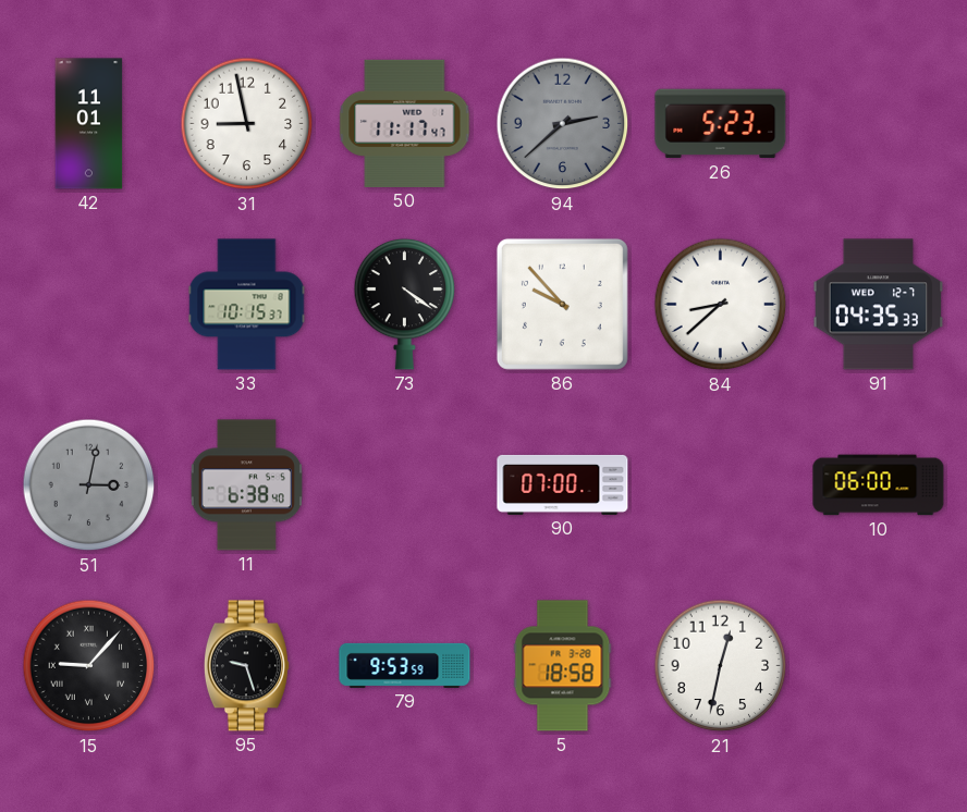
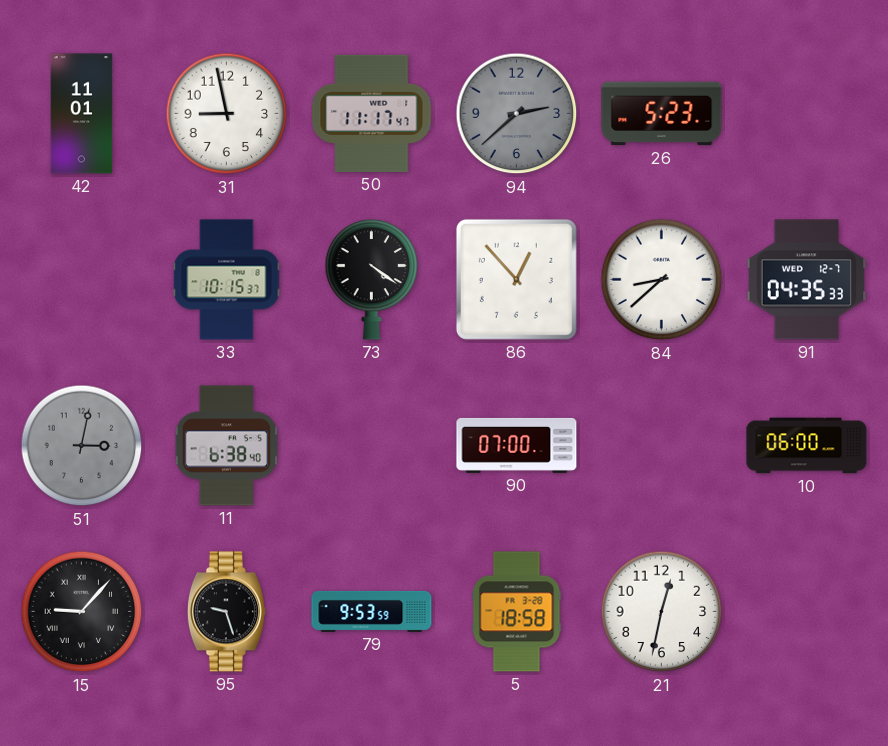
86: 9:53 -> 12:53 (516, 279)
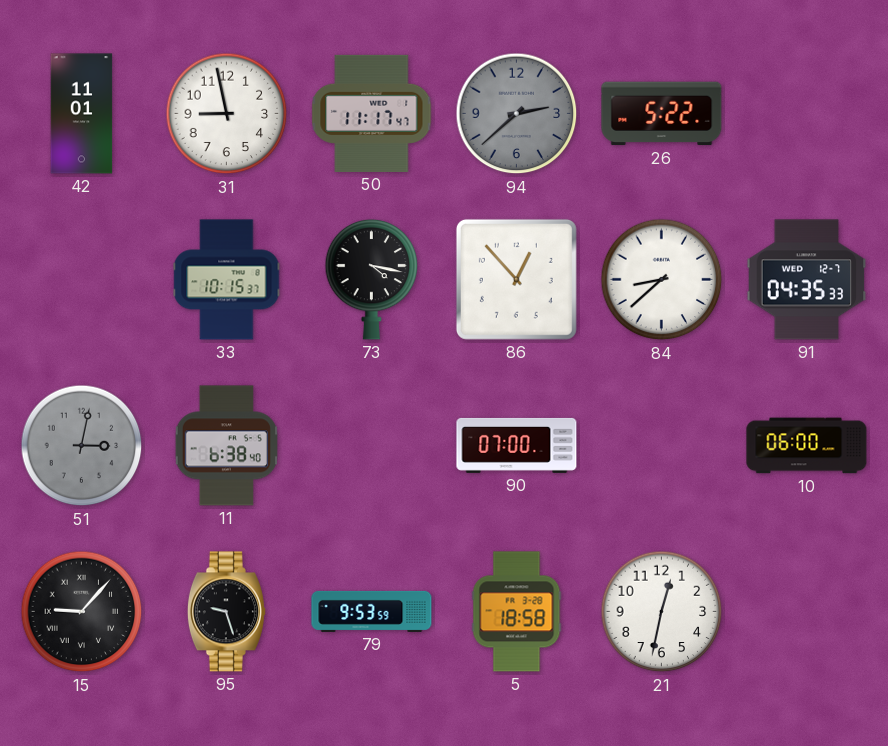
26: 5:23 -> 5:22 (662, 114)
73: 4:21 -> 4:17 (372, 279)
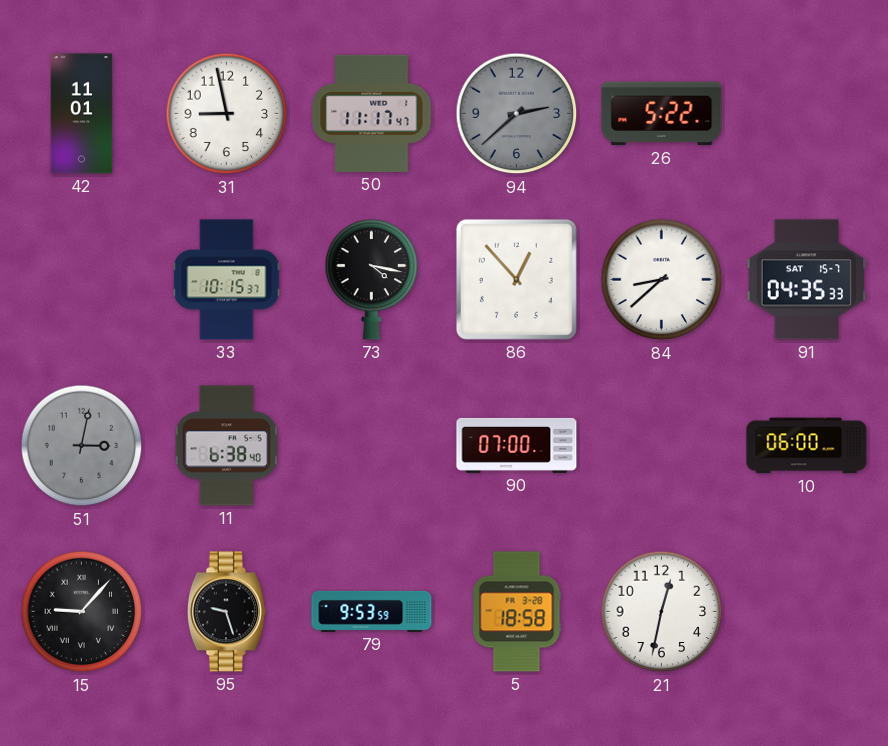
91 date: WED 12-7 -> SAT 15-7 (807, 280)
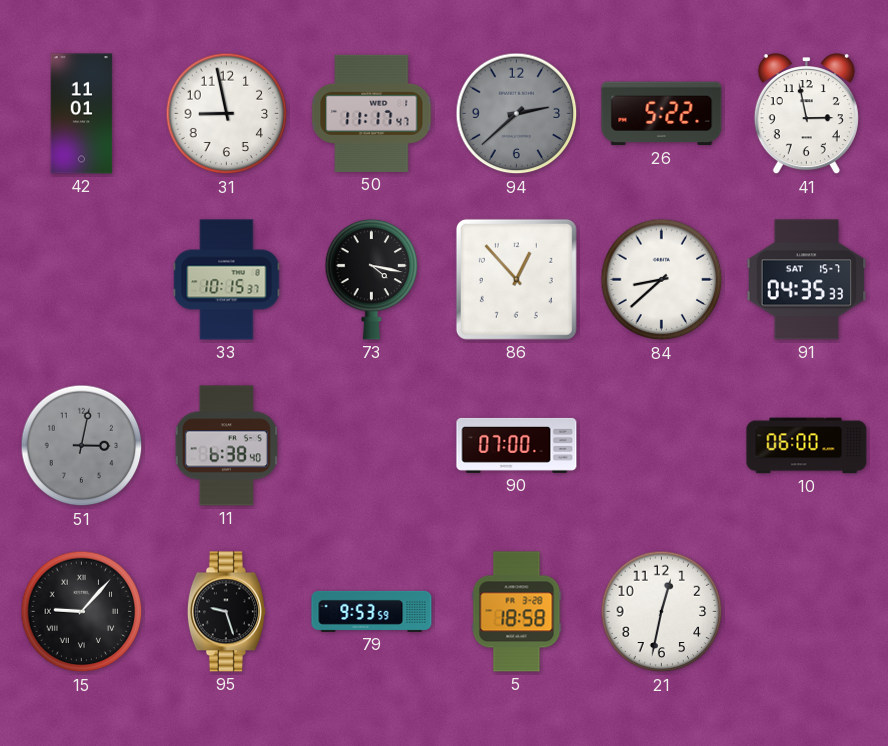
41: none -> 2:58 (806, 114)
